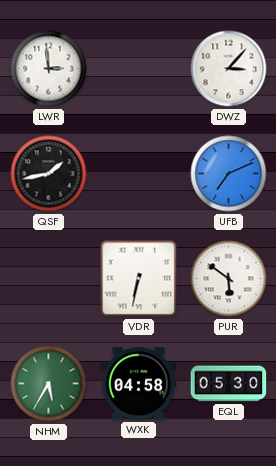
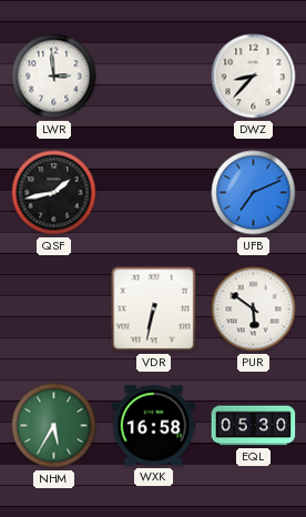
DWZ: 3:07 -> 8:37 (254, 77)
WXK: 04:58 -> 16:58 (154, 426)
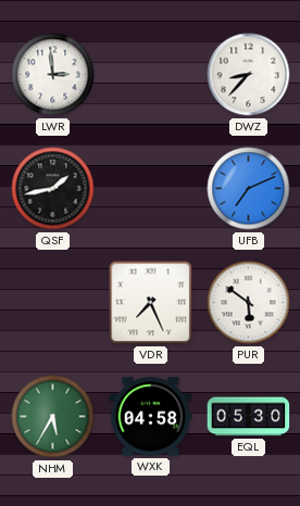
VDR: 6:32 -> 7:26 (151, 303)
WXK: 16:58 -> 04:58 (151, 417)
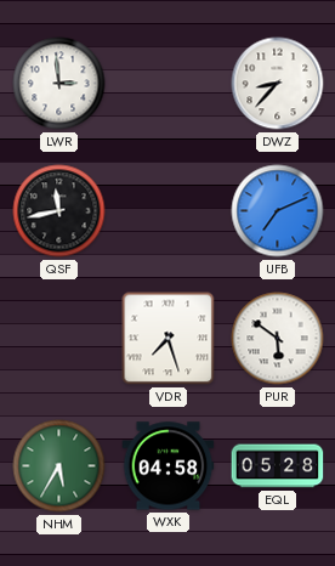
QSF: 1:43 -> 11:43 (59, 211)
VDR: 7:26 -> 7:27 (169, 339)
EQL: 05:30 -> 05:28 (278, 466)
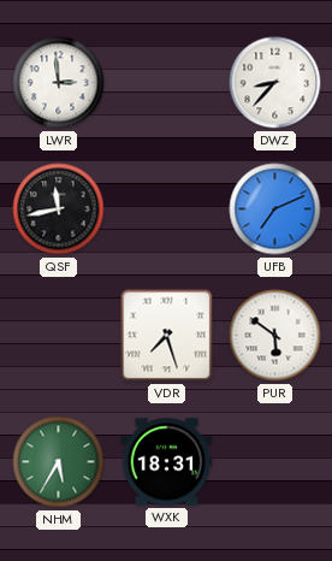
WXK: 04:58 -> 18:31 (167, 462)
EQL: 05:28 -> none (278, 466)
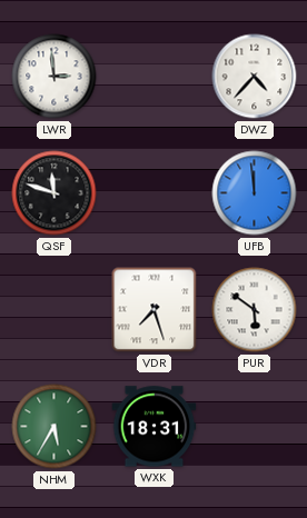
DWZ: 8:37 -> 4:37 (255, 77)
QSF: 11:43 -> 11:48 (55, 193)
UFB: 7:11 -> 11:59 (255, 193)
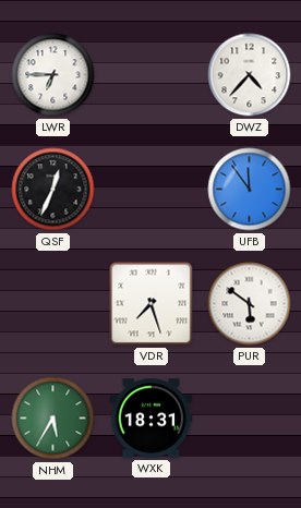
LWR: 2:59 -> 6:45 (53, 75)
QSF: 11:48 -> 12:34 (53, 190)
UFB: 11:59 -> 11:54 (250, 190)
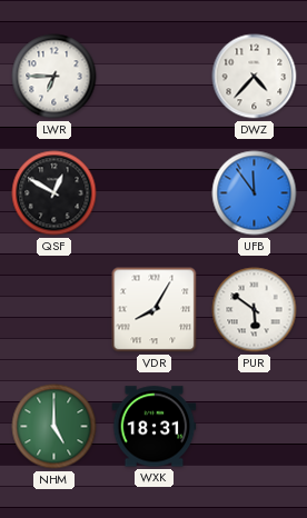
QSF: 12:34 -> 12:50 (55, 193)
VDR: 7:27 -> 8:05 (155, 310)
NHM: 5:35 -> 5:00 (55, 427)
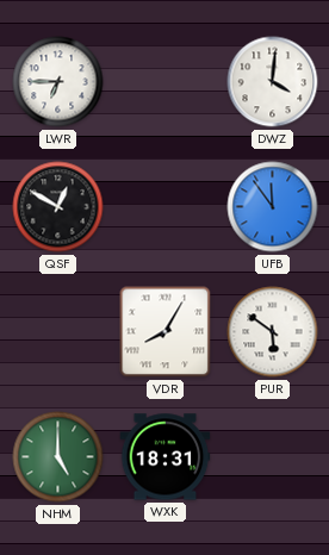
DWZ: 4:37 -> 4:01 (273, 82)
